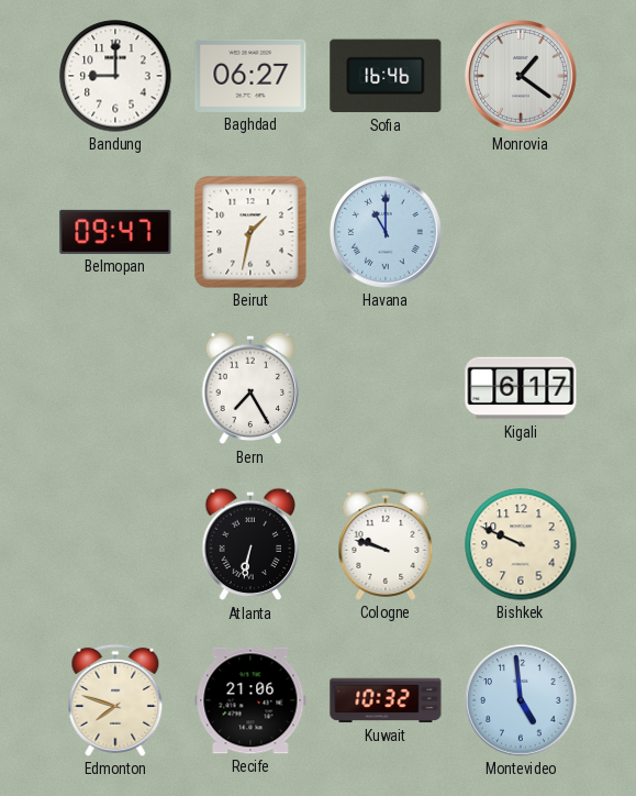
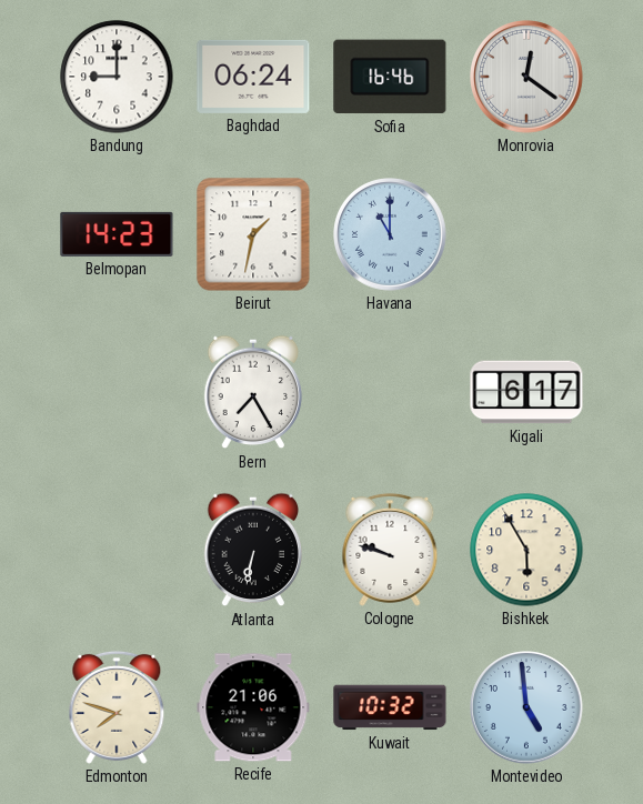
Baghdad: 06:27 -> 06:24 (253, 77)
Monrovia: 1:21 -> 12:21 (528, 78)
Belmopan: 09:47 -> 14:23 (117, 234)
Bishkek: 9:49 -> 5:55 (526, 550)
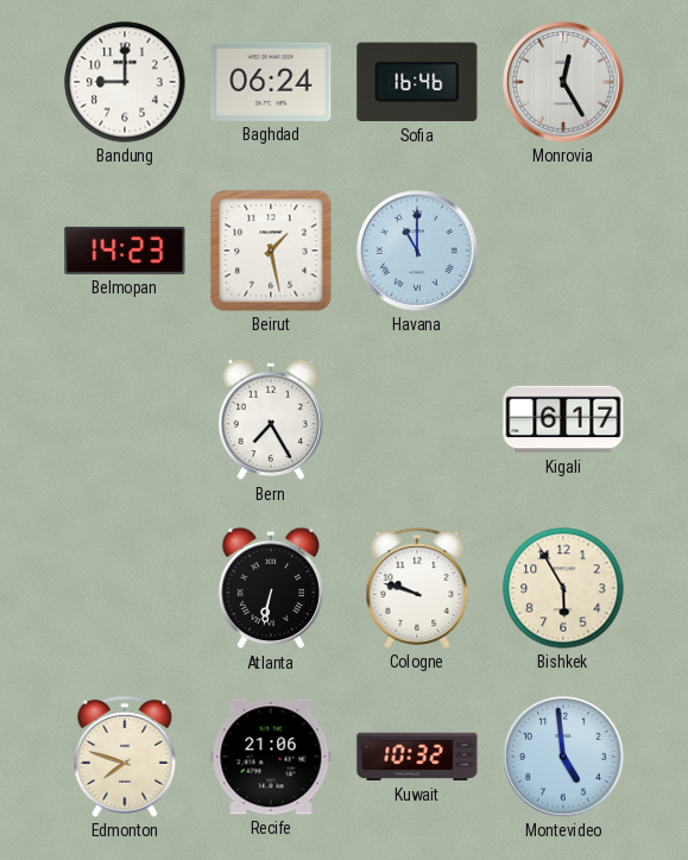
Monrovia: 12:21 -> 12:25 (564, 83)
Beirut: 1:32 -> 1:28 (271, 251)
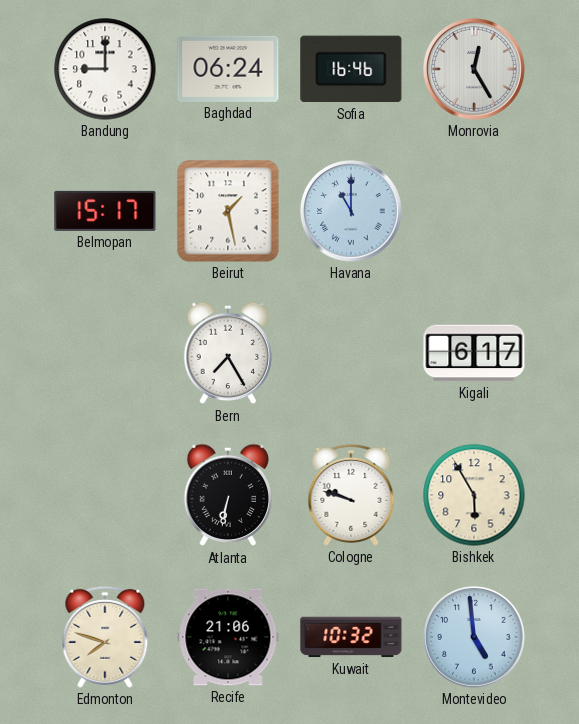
Belmopan: 14:23 -> 15:17 (105, 211)
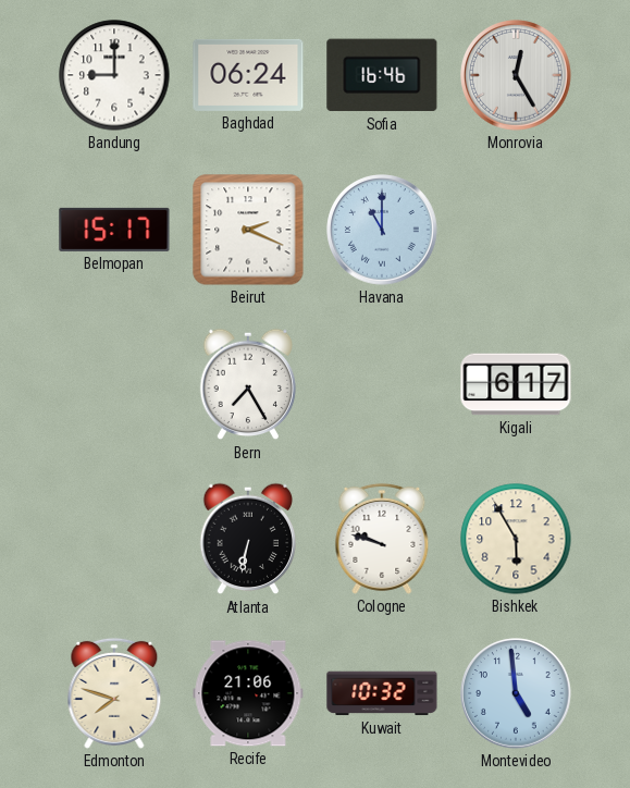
Beirut: 1:28 -> 2:19 (248, 230)
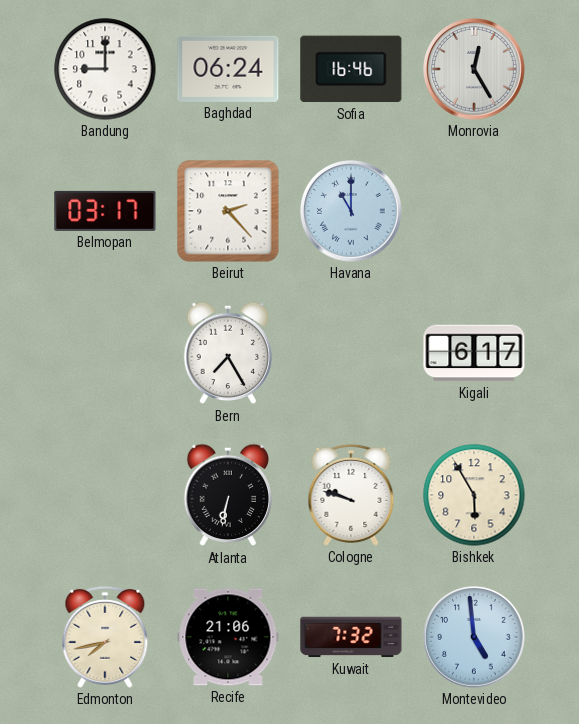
Belmopan: 15:17 -> 03:17 (105, 211)
Beirut: 2:19 -> 2:23 (228, 211)
Edmonton: 7:48 -> 7:43 (105, 637)
Kuwait: 10:32 -> 7:32 (351, 637)
